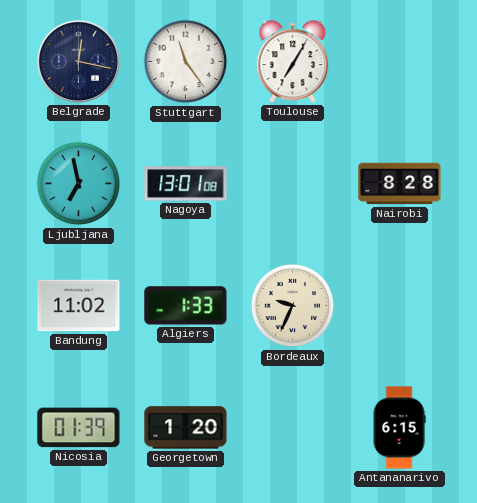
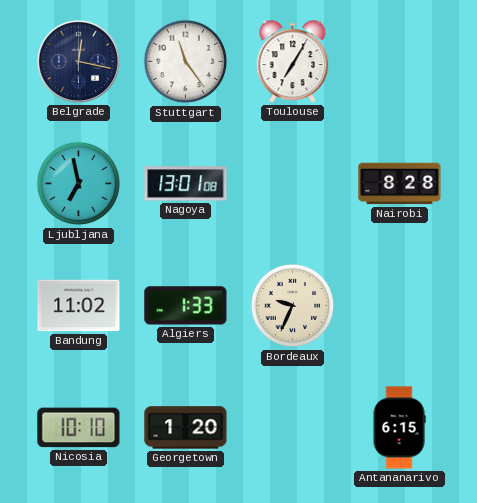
Nicosia: 01:39 -> 10:10 (79, 428)
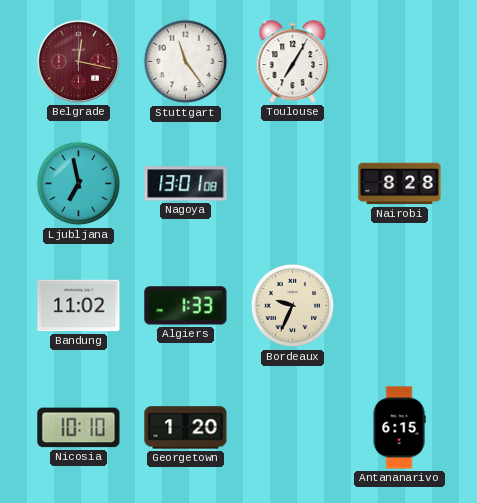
Belgrade dial: navy -> burgundy (78, 61)
